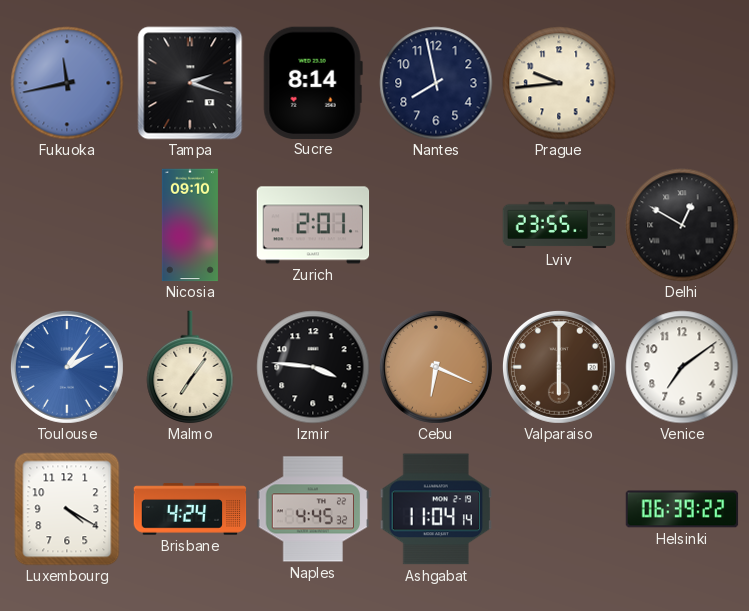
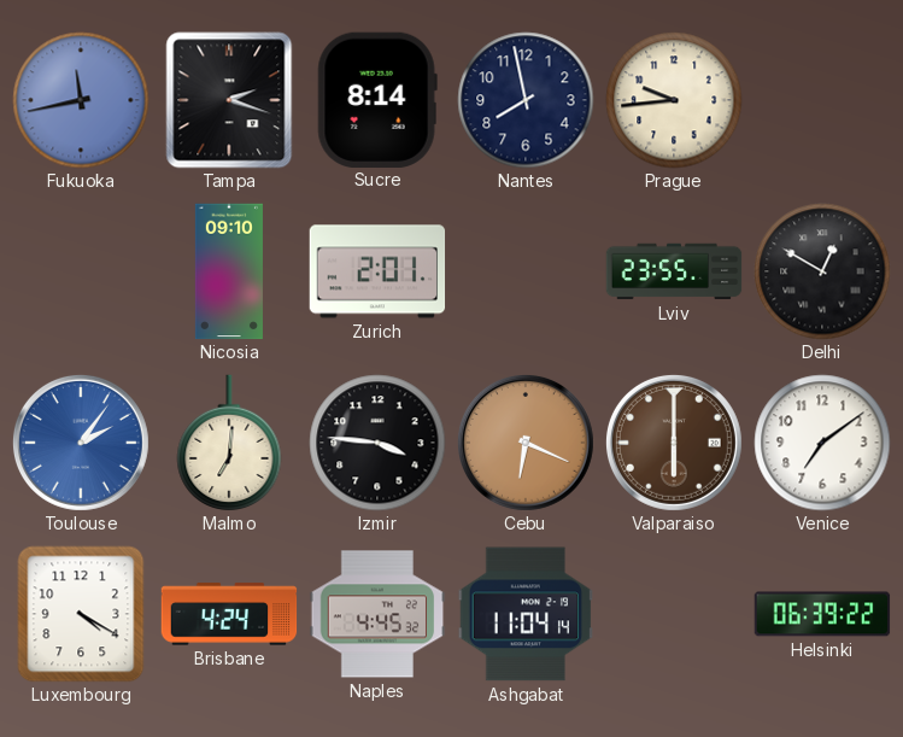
Malmo: 7:06 -> 7:01 (229, 443)
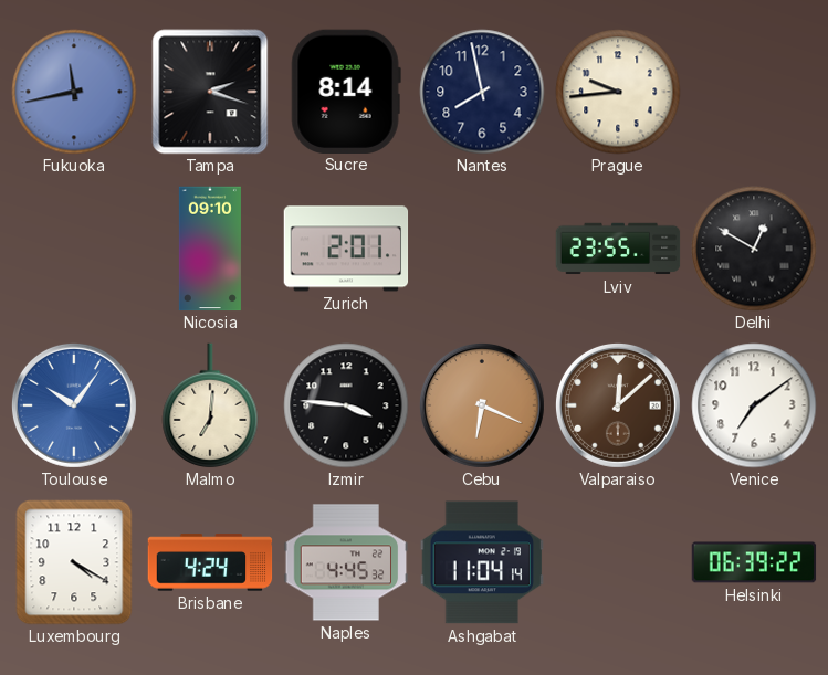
Toulouse: 2:06 -> 10:06 (74, 405)
Valparaiso: 6:00 -> 12:08 (618, 405)
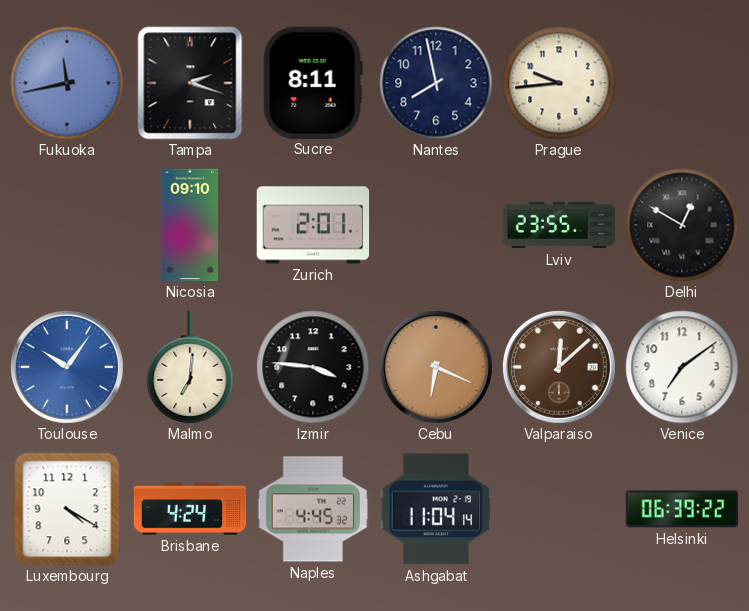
Sucre: 8:14 -> 8:11 (313, 82)
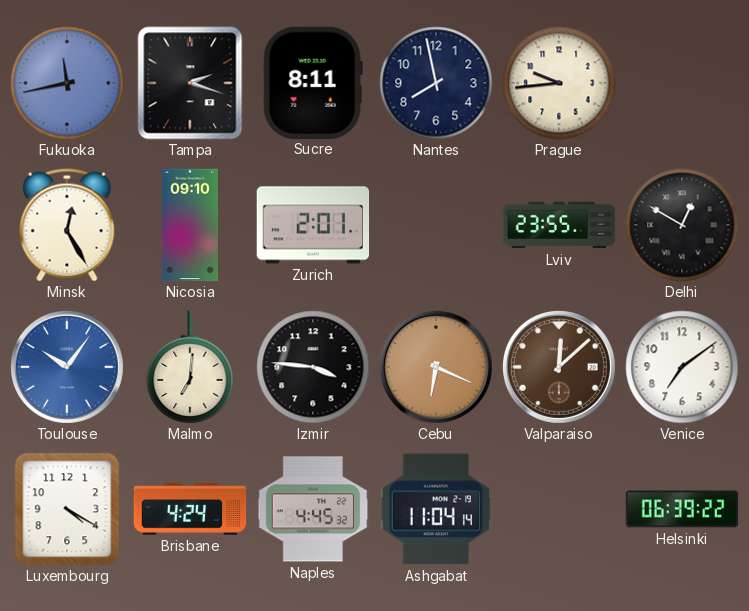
Minsk: none -> 12:25 (67, 225)
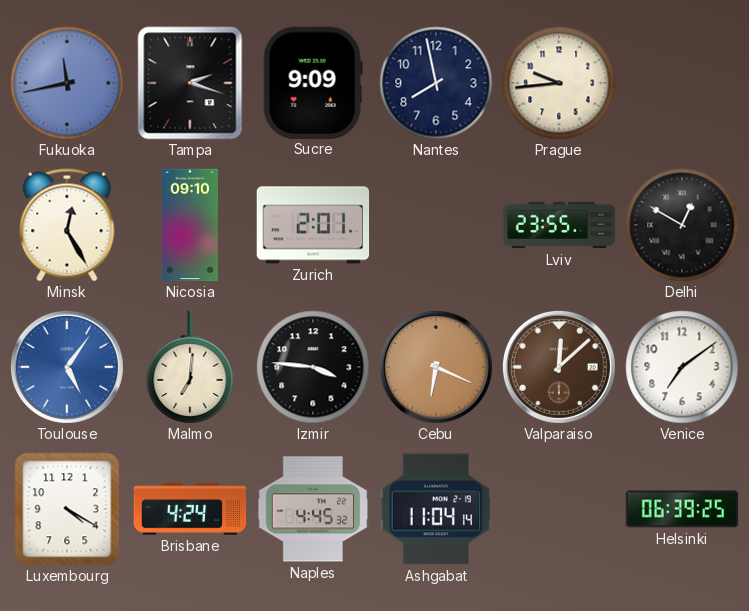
Sucre: 8:11 -> 9:09 (313, 82)
Toulouse: 10:06 -> 5:06 (67, 367)
Helsinki: 06:39:22 -> 06:39:25 (682, 509)
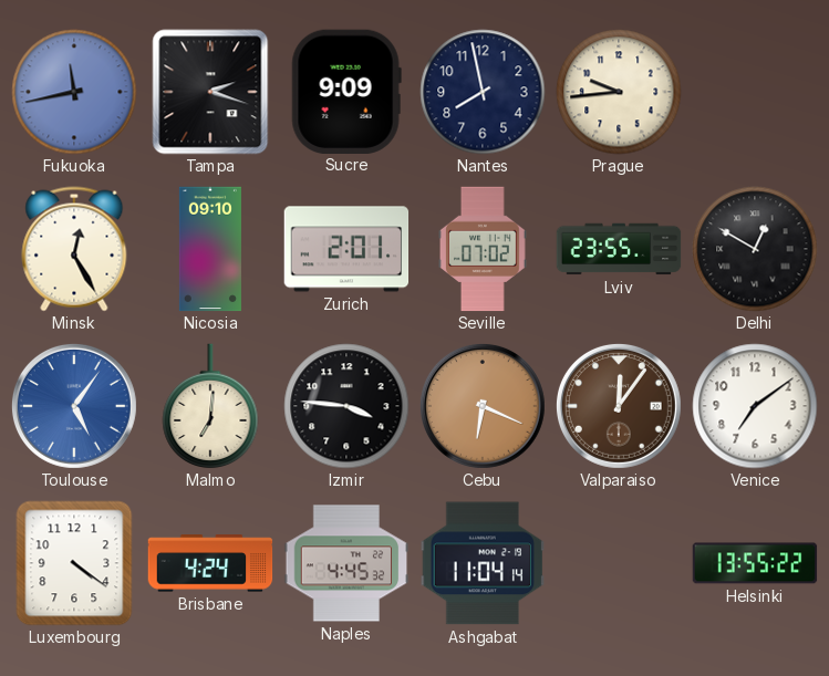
Seville: none -> 07:02 (484, 249)
Valparaiso: 12:08 -> 12:06 (619, 406)
Luxembourg: 4:20 -> 4:21 (74, 563)
Helsinki: 06:39 -> 13:55 (755, 563)
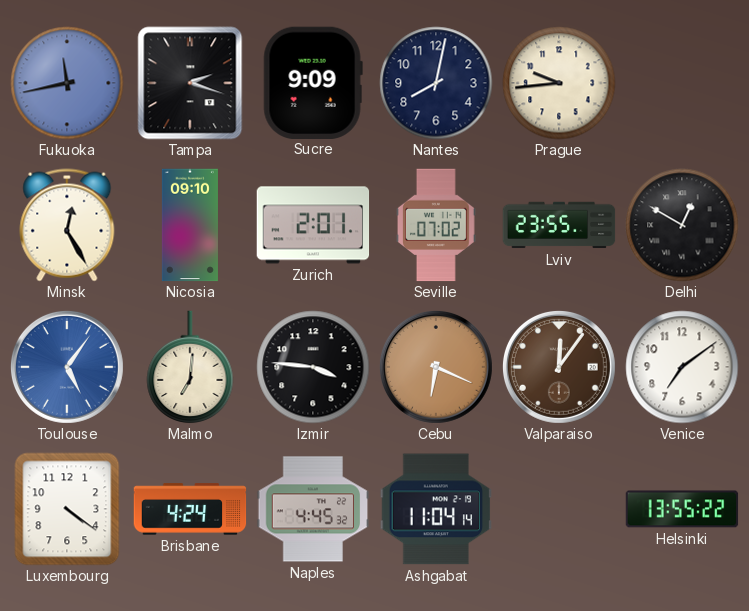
Nantes: 7:58 -> 8:02 (436, 83)
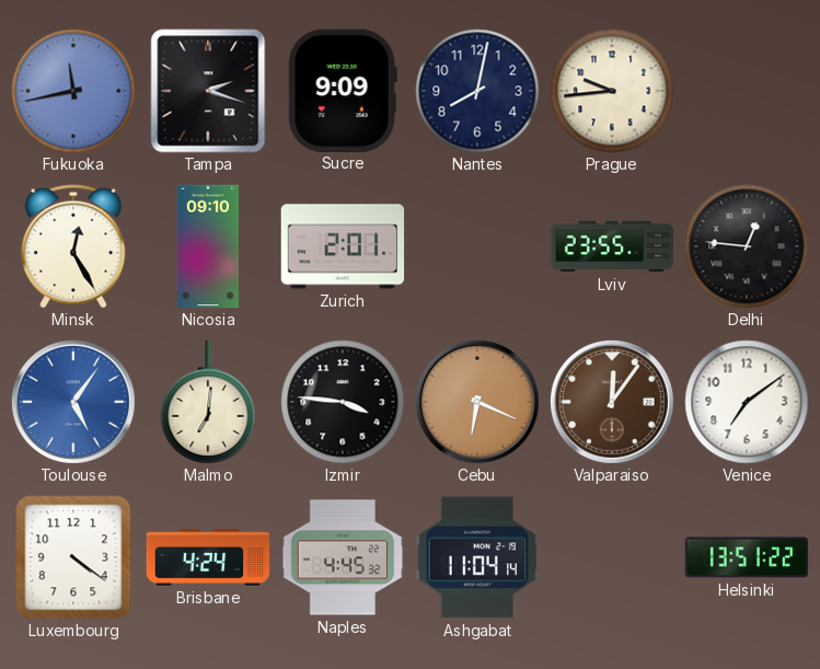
Seville: 07:02 -> none (437, 225)
Delhi: 12:50 -> 12:46 (747, 246)
Helsinki: 13:55 -> 13:51 (747, 557)
